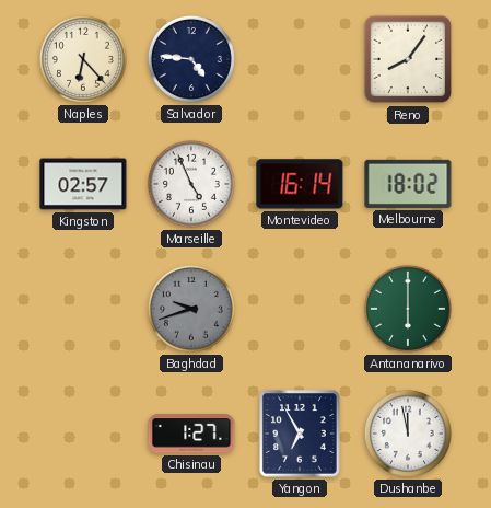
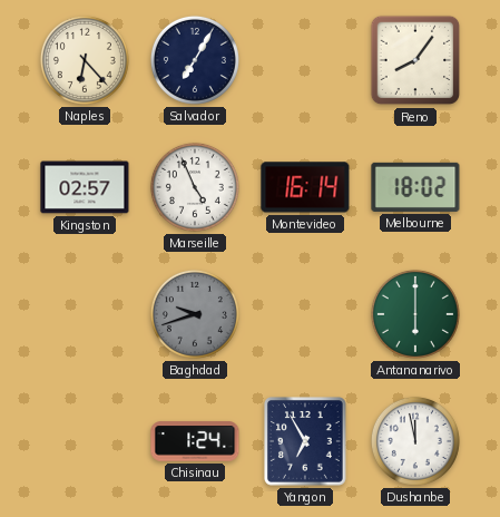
Salvador: 4:46 -> 7:05 (195, 60)
Chisinau: 1:27 -> 1:24 (195, 441)
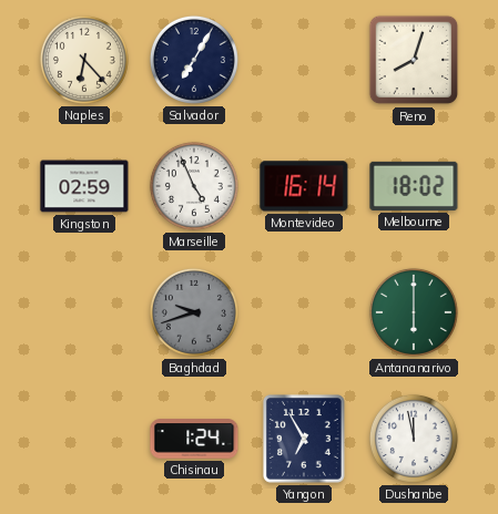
Reno: 8:06 -> 8:03 (414, 60)
Kingston: 02:57 -> 02:59 (84, 186)
